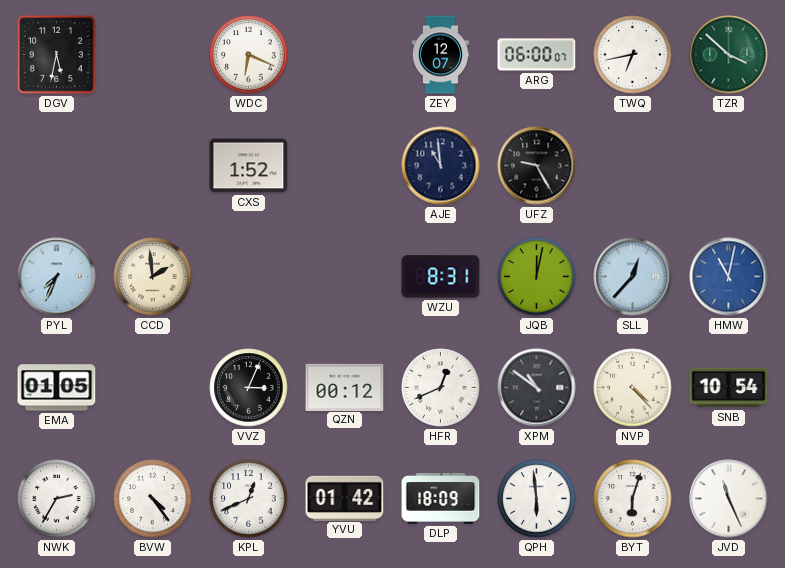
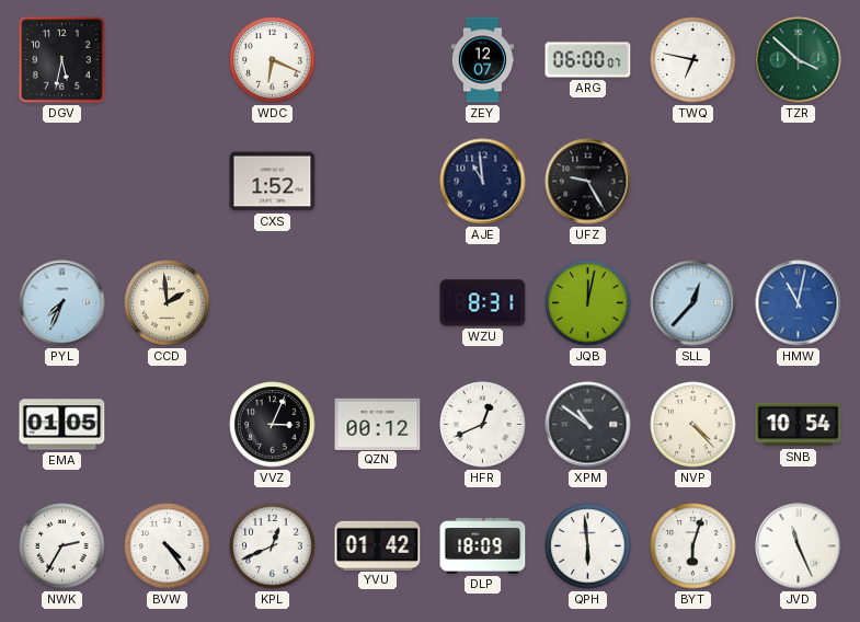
TWQ: 6:43 -> 6:47 (693, 60)
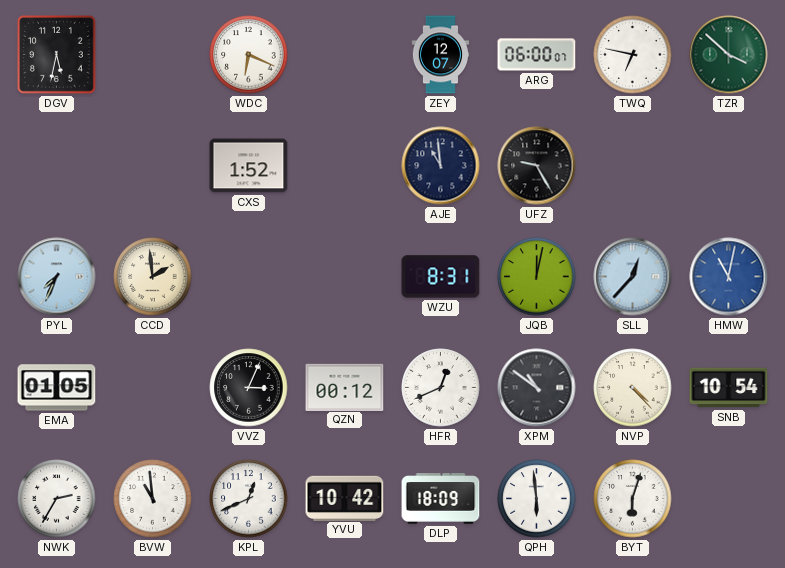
BVW: 4:24 -> 10:59 (153, 499)
YVU: 01:42 -> 10:42 (345, 498)
JVD: 11:26 -> none (799, 546)
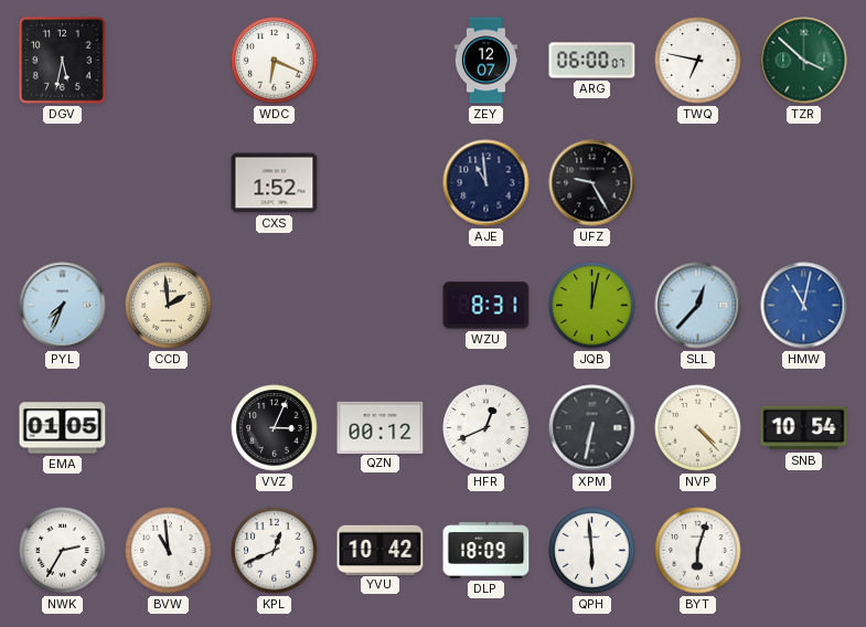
XPM: 10:51 -> 6:32 (592, 428)
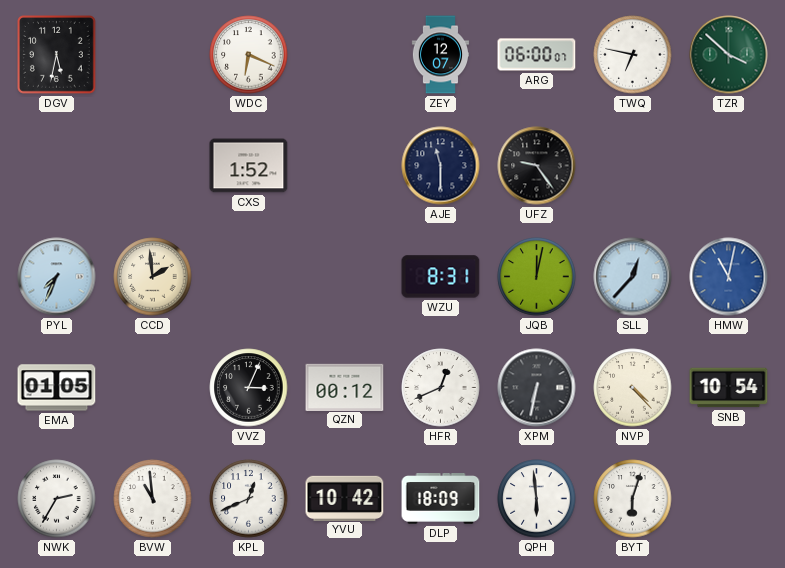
AJE: 10:59 -> 11:30 (441, 166)
UFZ: 9:25 -> 9:24 (537, 166)
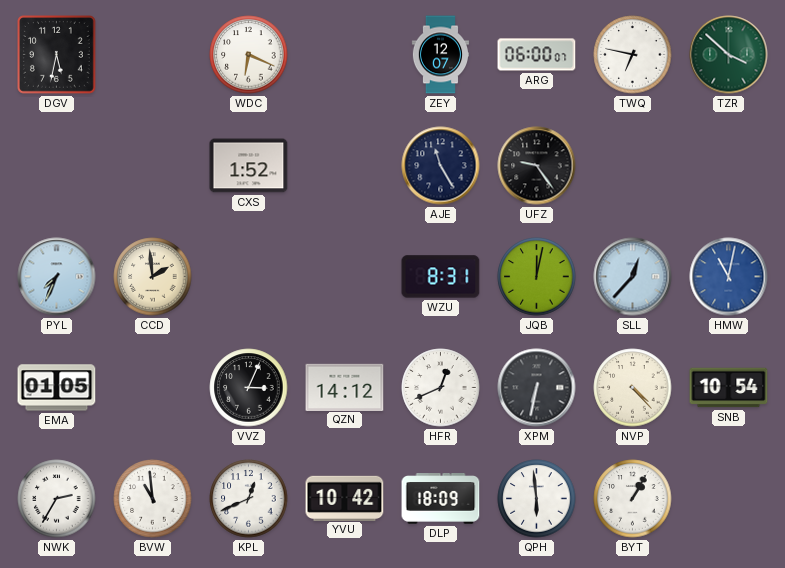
AJE: 11:30 -> 11:25 (441, 166)
QZN: 00:12 -> 14:12 (345, 387)
BYT: 6:03 -> 1:05 (633, 499)
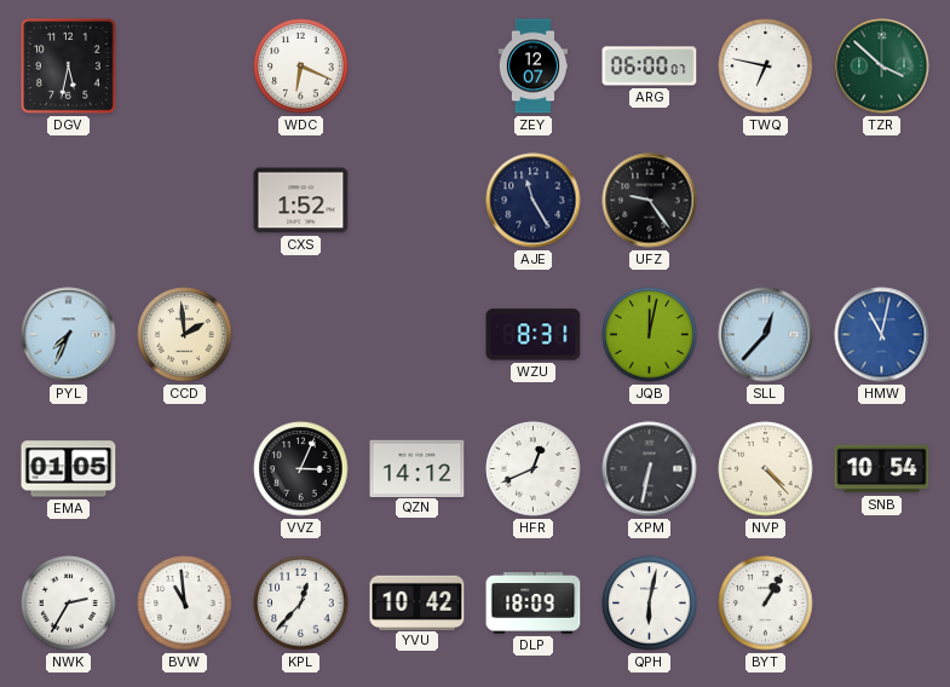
KPL: 12:41 -> 12:37 (301, 604)
QPH: 5:59 -> 6:02 (650, 604)
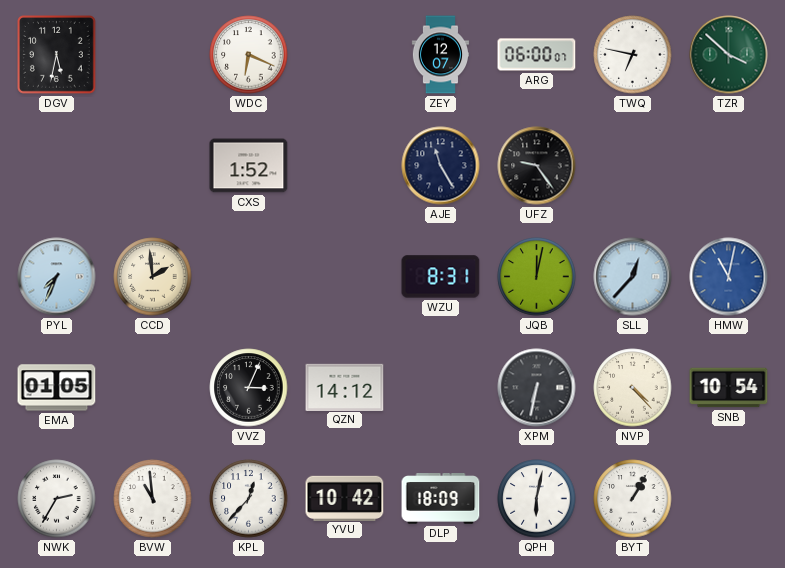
HFR: 12:41 -> none (534, 469)
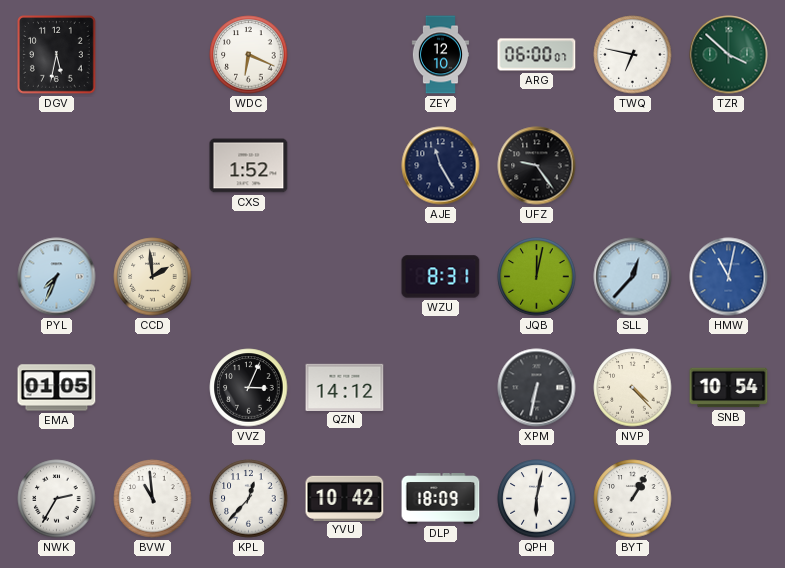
ZEY: 12:07 -> 12:10 (440, 55)
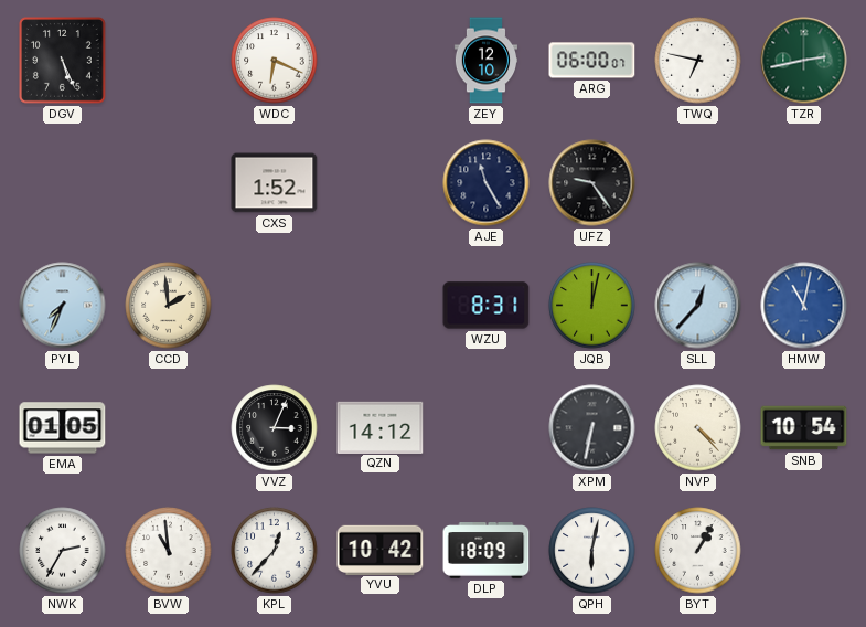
DGV: 5:32 -> 5:26 (63, 61)
TZR: 3:52 -> 2:43 (804, 61)
